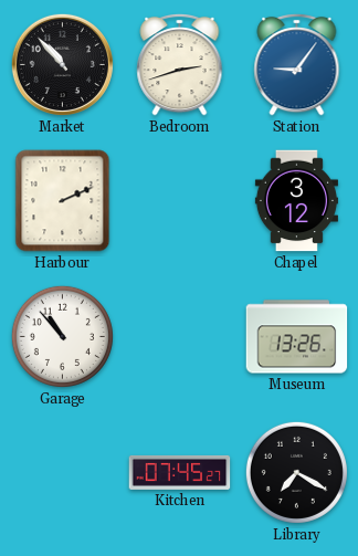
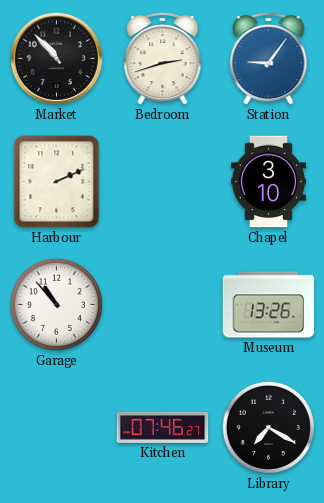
Chapel: 3:12 -> 3:10 (268, 182)
Kitchen: 07:45 -> 07:46 (163, 427)
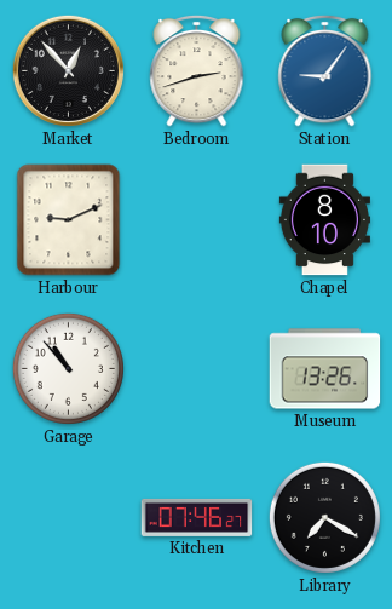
Market: 10:53 -> 12:53 (68, 70)
Harbour: 2:11 -> 9:11 (69, 220)
Chapel: 3:10 -> 8:10 (324, 220)
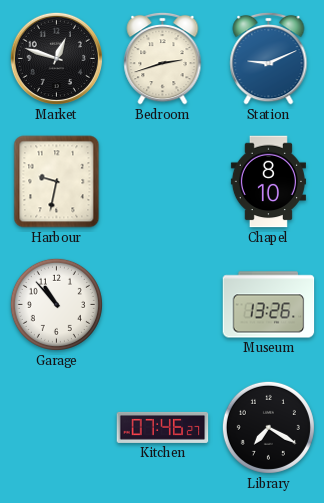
Market: 12:53 -> 12:48 (56, 58)
Station: 9:06 -> 9:11 (269, 58)
Harbour: 9:11 -> 9:32 (57, 182)
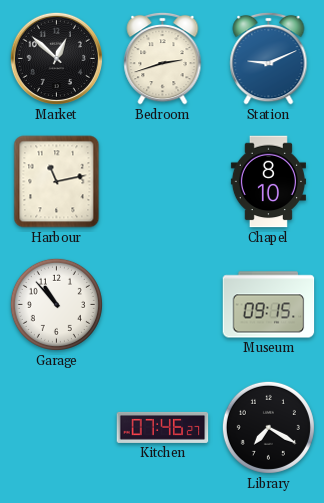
Market: 12:48 -> 12:52 (56, 58)
Harbour: 9:32 -> 11:13 (57, 182)
Museum: 13:26 -> 09:15 (269, 305)
